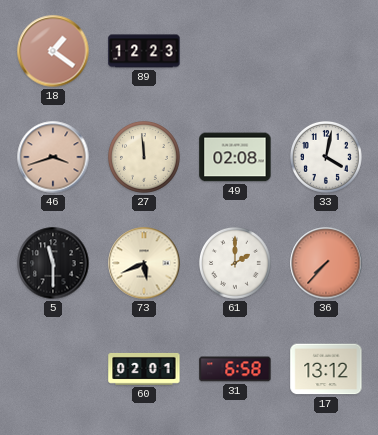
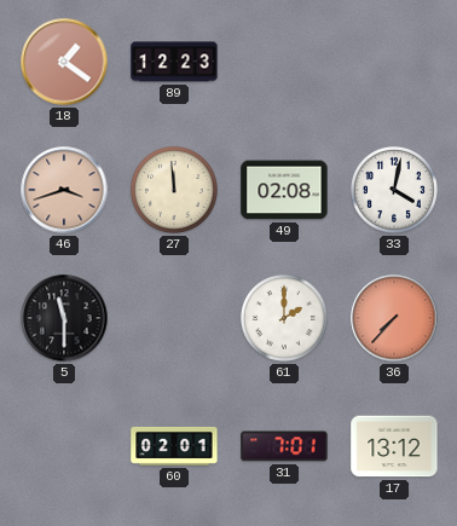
73: 5:41 -> none (144, 263)
31: 6:58 -> 7:01 (284, 446)
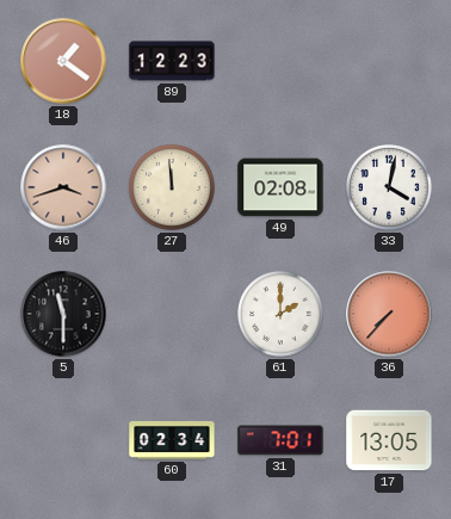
60: 02:01 -> 02:34 (172, 440)
17: 13:12 -> 13:05 (389, 440)
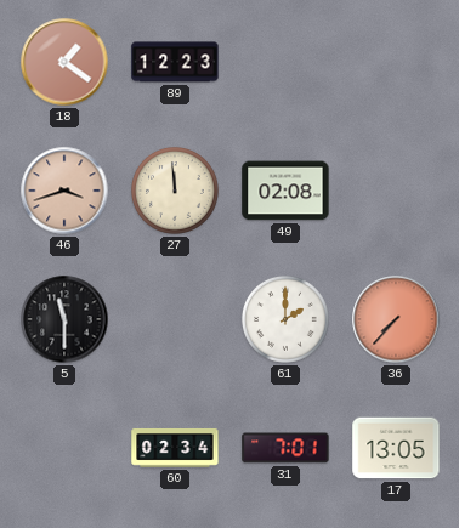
33: 4:02 -> none (389, 187)
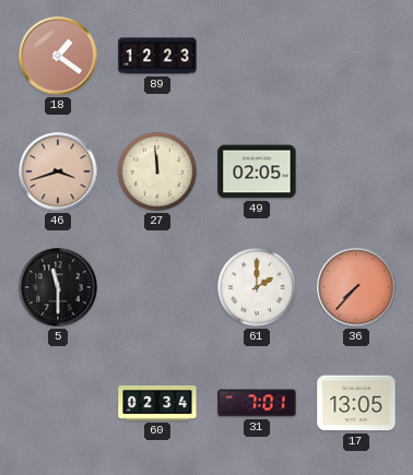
49: 02:08 -> 02:05 (257, 171)
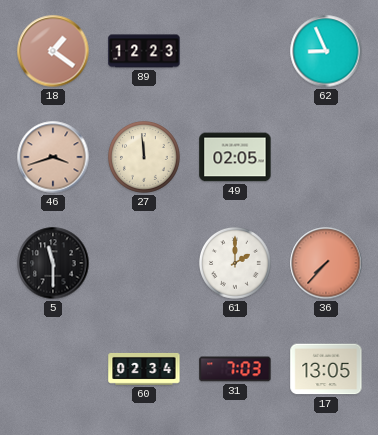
62: none -> 8:56 (326, 51)
31: 7:01 -> 7:03 (235, 369)
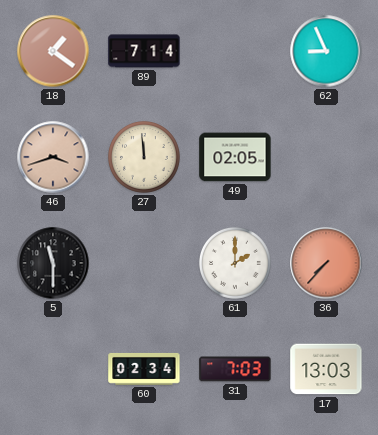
89: 12:23 -> 7:14 (144, 51)
17: 13:05 -> 13:03 (326, 369)
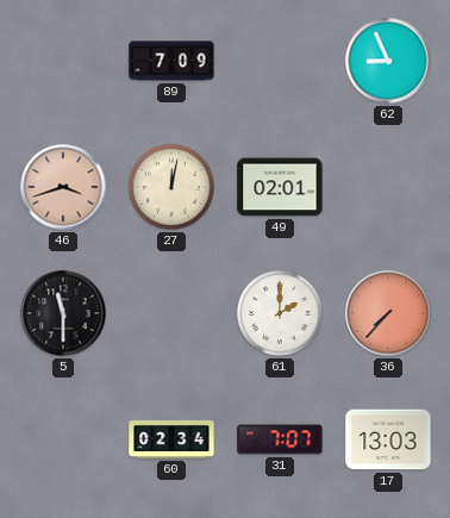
18: 1:21 -> none (53, 51)
89: 7:14 -> 7:09 (171, 61)
27: 11:59 -> 12:02 (171, 187)
49: 02:05 -> 02:01 (280, 187)
31: 7:03 -> 7:07 (280, 439)
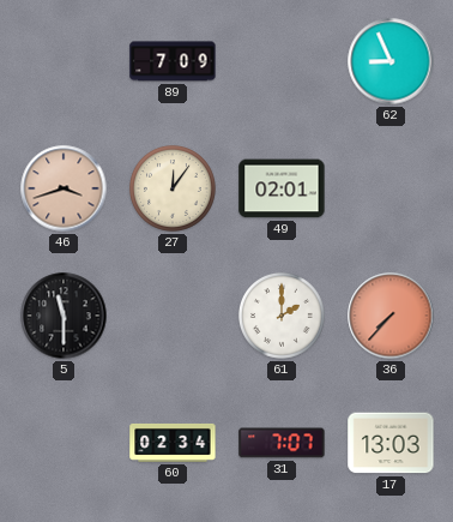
27: 12:02 -> 12:06 (173, 188)
